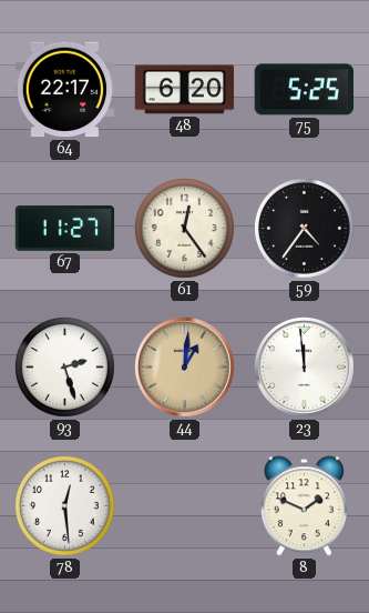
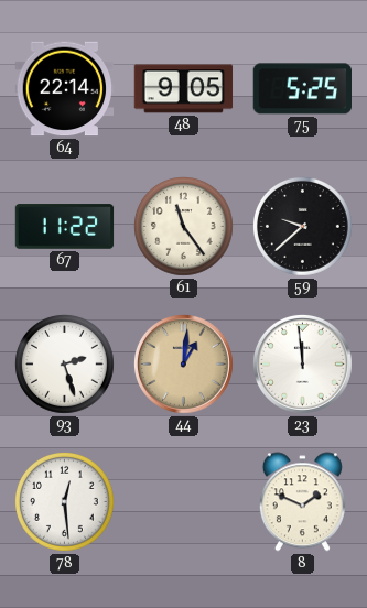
64: 22:17 -> 22:14 (65, 89)
48: 6:20 -> 9:05 (184, 89)
67: 11:27 -> 11:22 (65, 227)
61: 12:24 -> 11:24 (184, 227)
59: 4:36 -> 9:38 (303, 227)
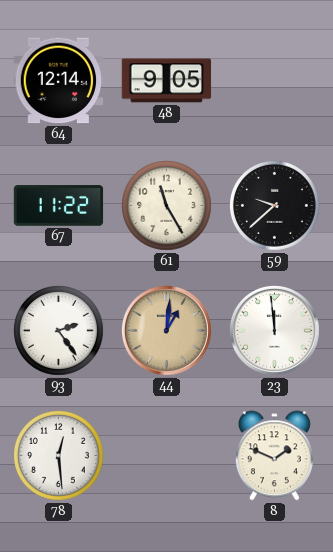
64: 22:14 -> 12:14 (59, 81)
75: 5:25 -> none (302, 89)
61: 11:24 -> 11:25 (167, 206)
93: 2:27 -> 2:24 (59, 331)
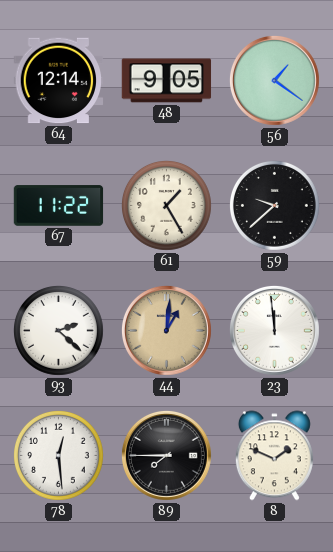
56: none -> 1:21 (274, 80)
61: 11:25 -> 1:25 (167, 206)
93: 2:24 -> 2:22 (59, 331)
89: none -> 7:45 (166, 455)
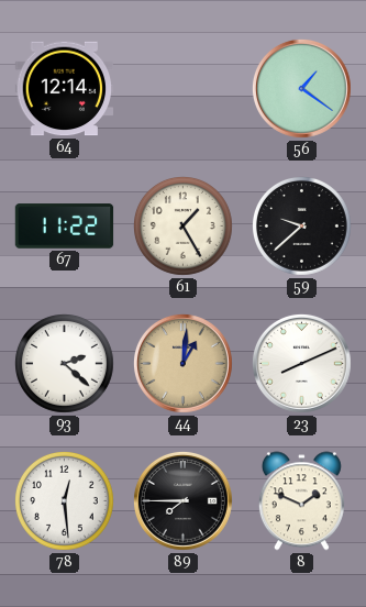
48: 9:05 -> none (167, 81)
23: 11:59 -> 8:11 (301, 363)
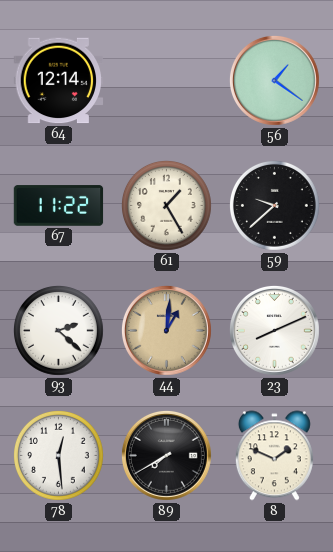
89: 7:45 -> 7:40 (166, 455)
